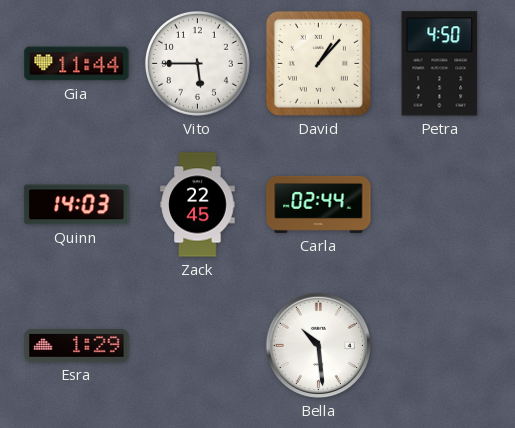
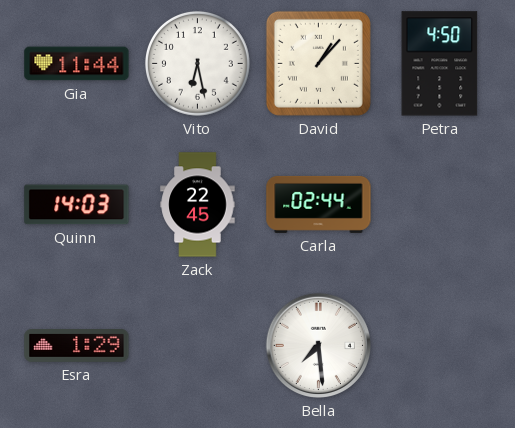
Vito: 5:45 -> 6:28 (197, 63)
Bella: 10:29 -> 7:29 (318, 345)
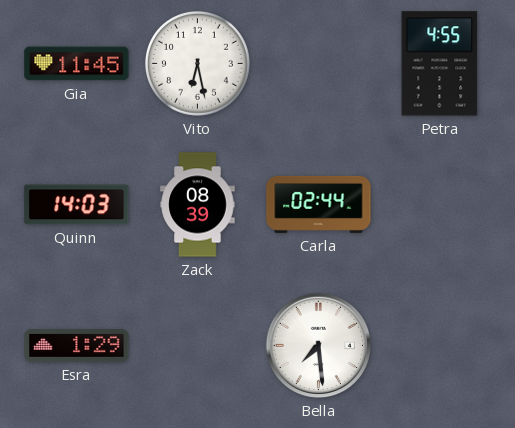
Gia: 11:44 -> 11:45 (77, 64)
David: 1:07 -> none (318, 63)
Petra: 4:50 -> 4:55 (440, 64)
Zack: 22:45 -> 08:39 (198, 205)
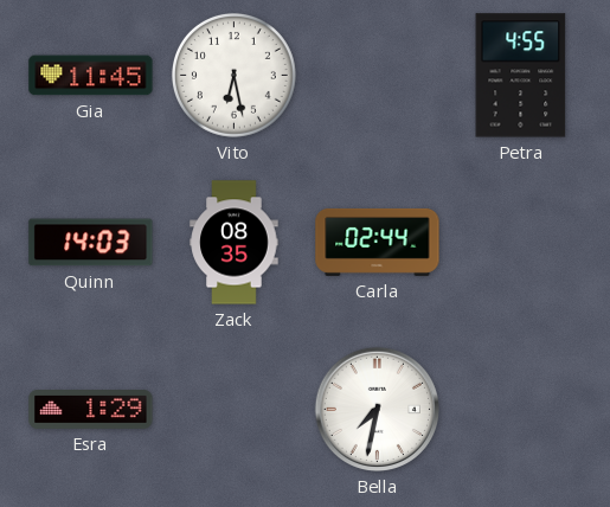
Zack: 08:39 -> 08:35 (235, 243)
Bella: 7:29 -> 7:32 (377, 409)
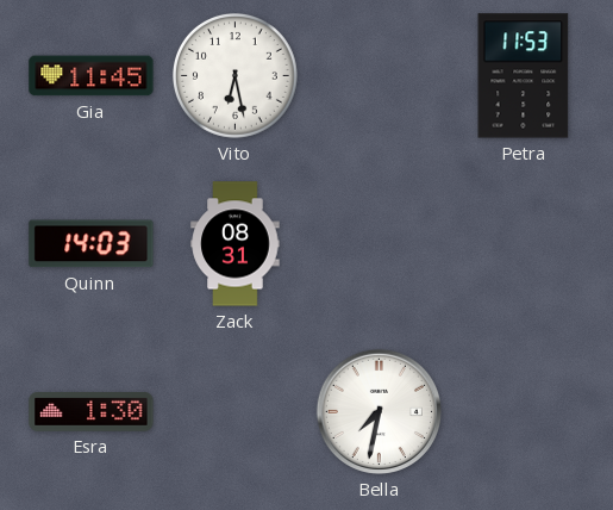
Petra: 4:55 -> 11:53 (524, 76)
Zack: 08:35 -> 08:31 (236, 244)
Carla: 02:44 -> none (378, 242)
Esra: 1:29 -> 1:30 (92, 412)
